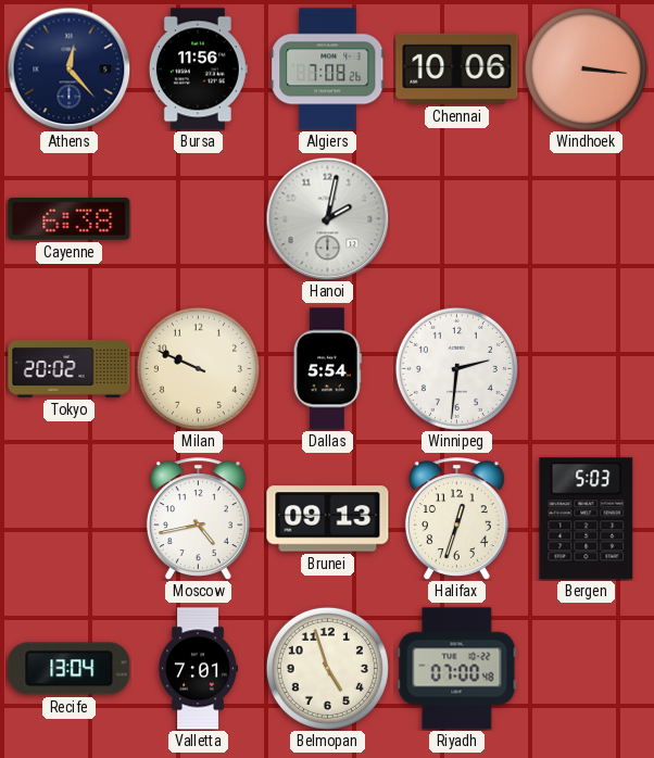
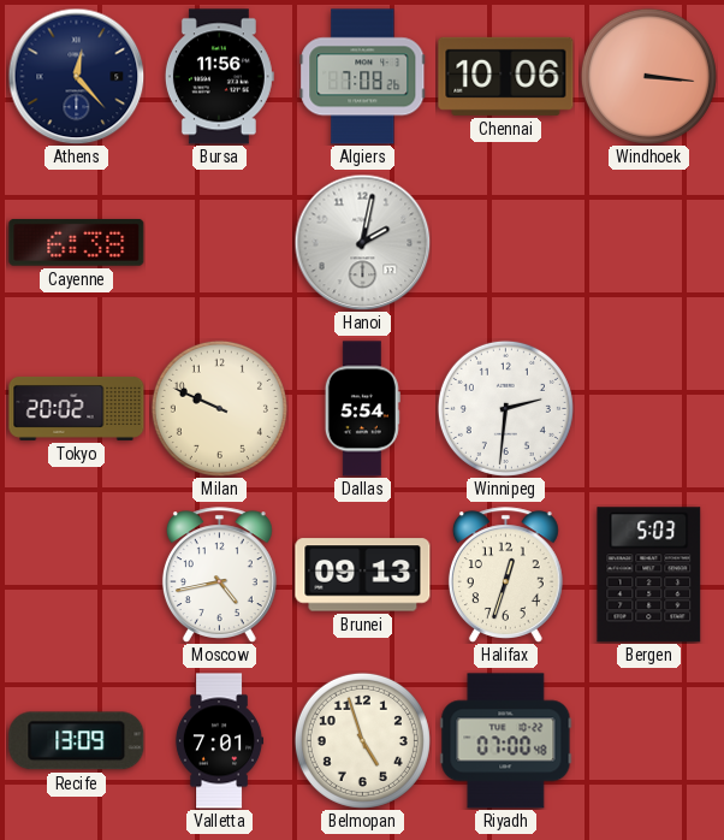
Recife: 13:04 -> 13:09 (77, 741)
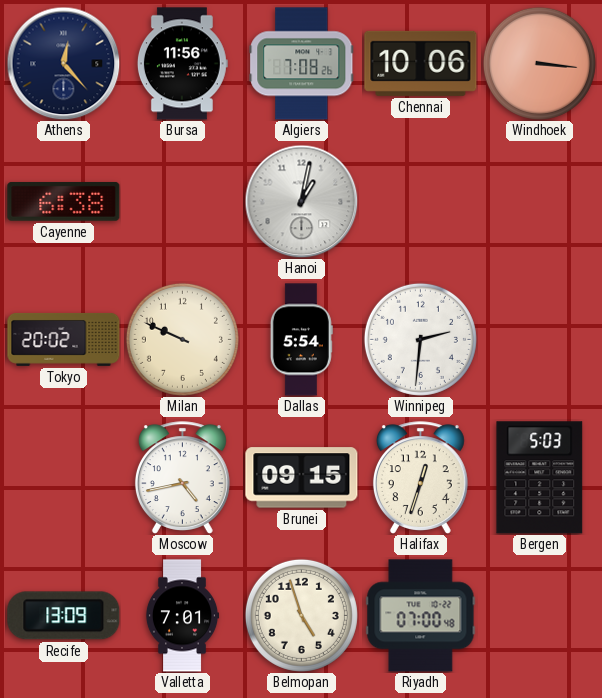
Hanoi: 2:02 -> 1:02 (301, 201)
Brunei: 09:13 -> 09:15 (302, 478)
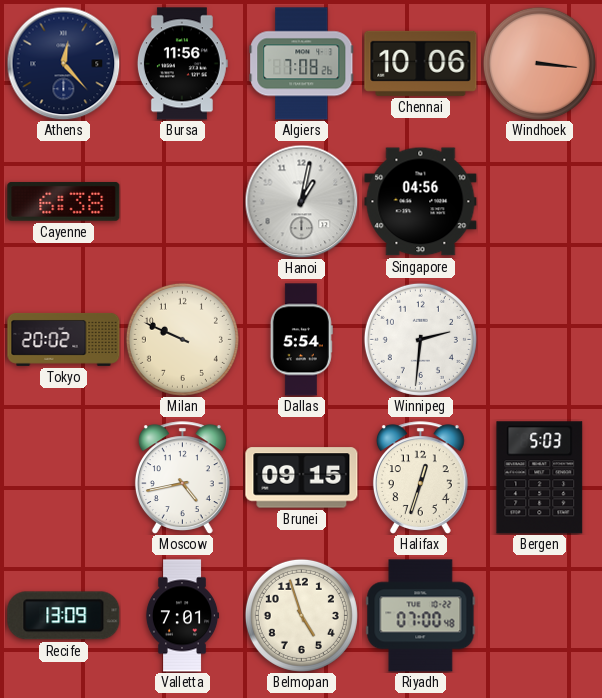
Singapore: none -> 04:56 (421, 202)
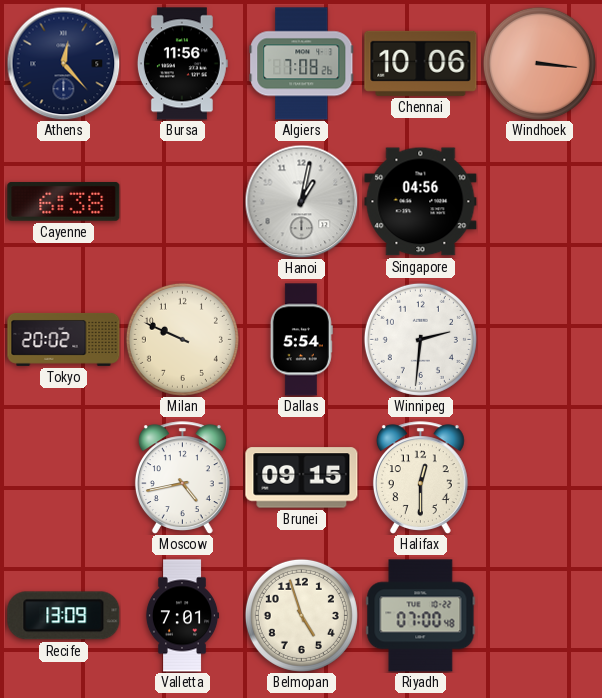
Halifax: 12:33 -> 12:30 (420, 478)
Bergen: 5:03 -> none (540, 478)
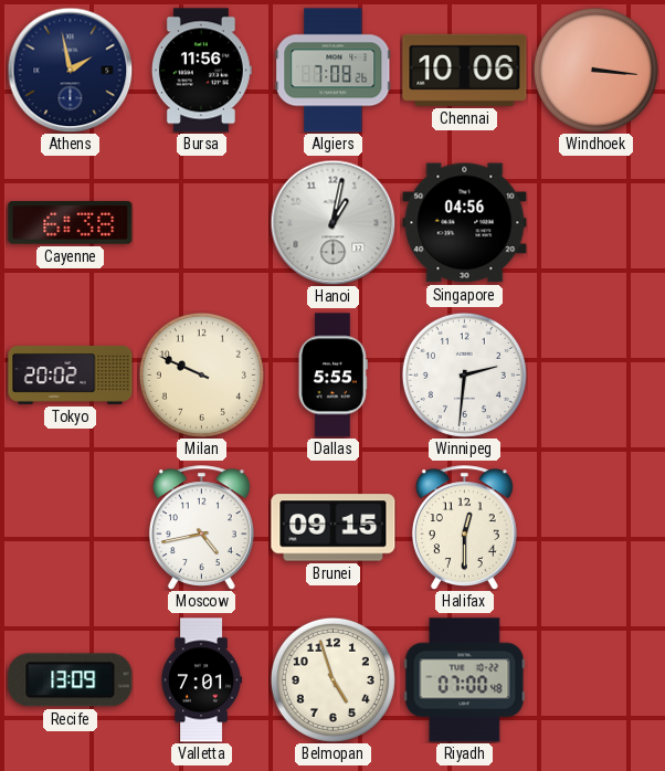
Athens: 12:23 -> 1:58 (70, 70)
Dallas: 5:54 -> 5:55 (332, 376)
